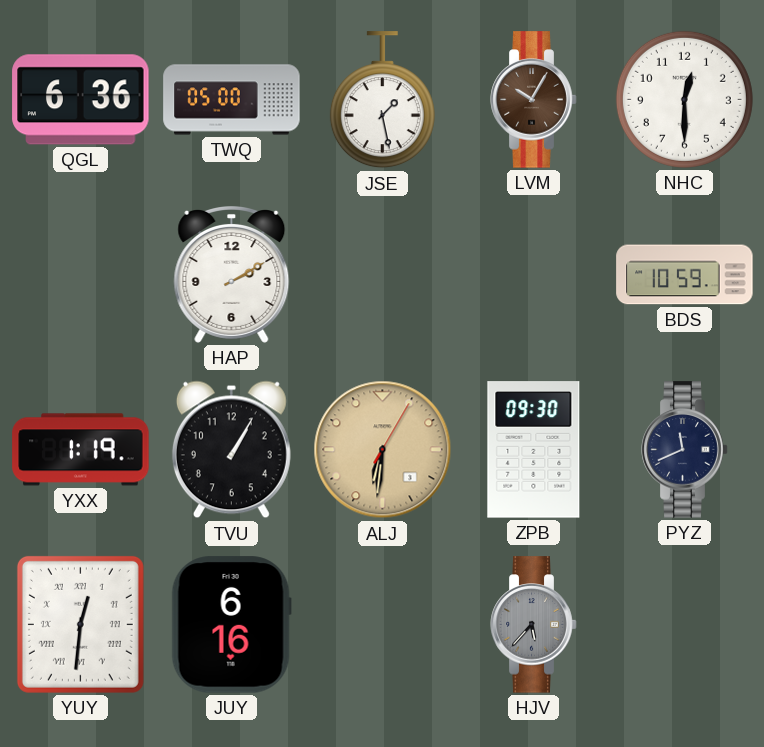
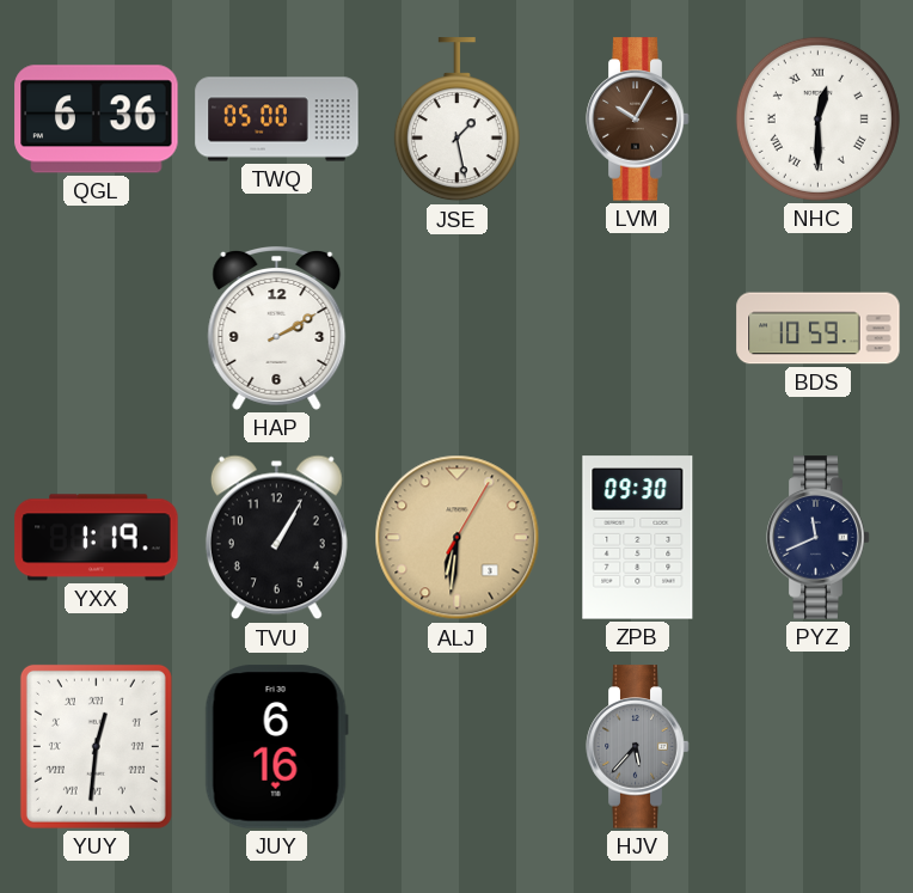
NHC numerals: Arabic -> Roman (817, 118)
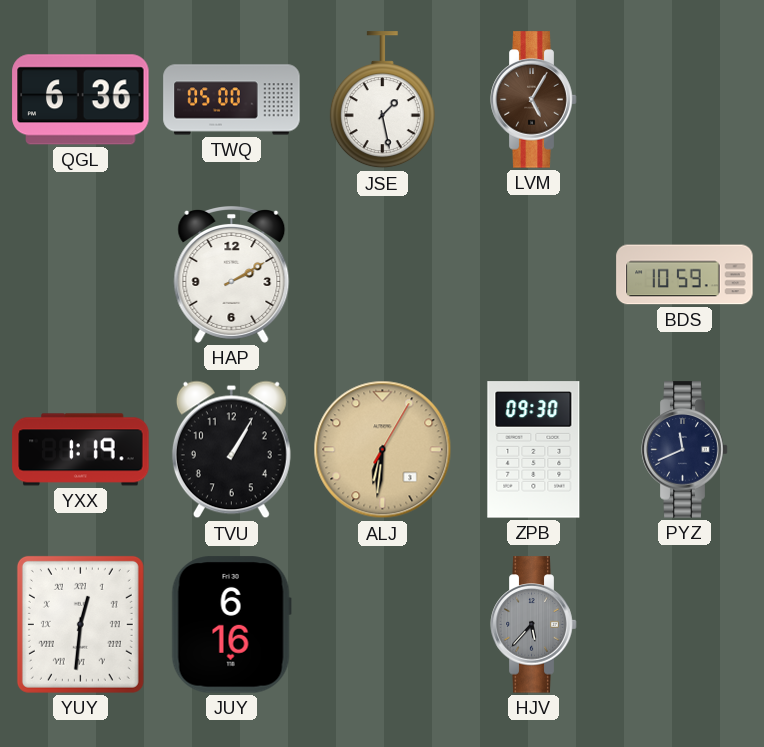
LVM: 10:05 -> 5:05 (534, 100)
NHC: 12:30 -> none (817, 118)
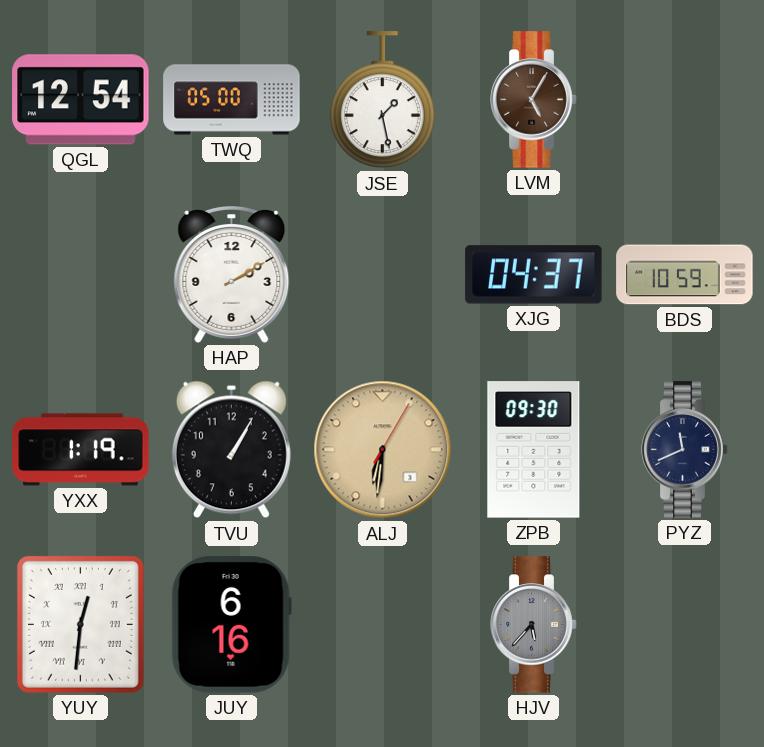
QGL: 6:36 -> 12:54 (81, 100)
XJG: none -> 04:37 (534, 275)
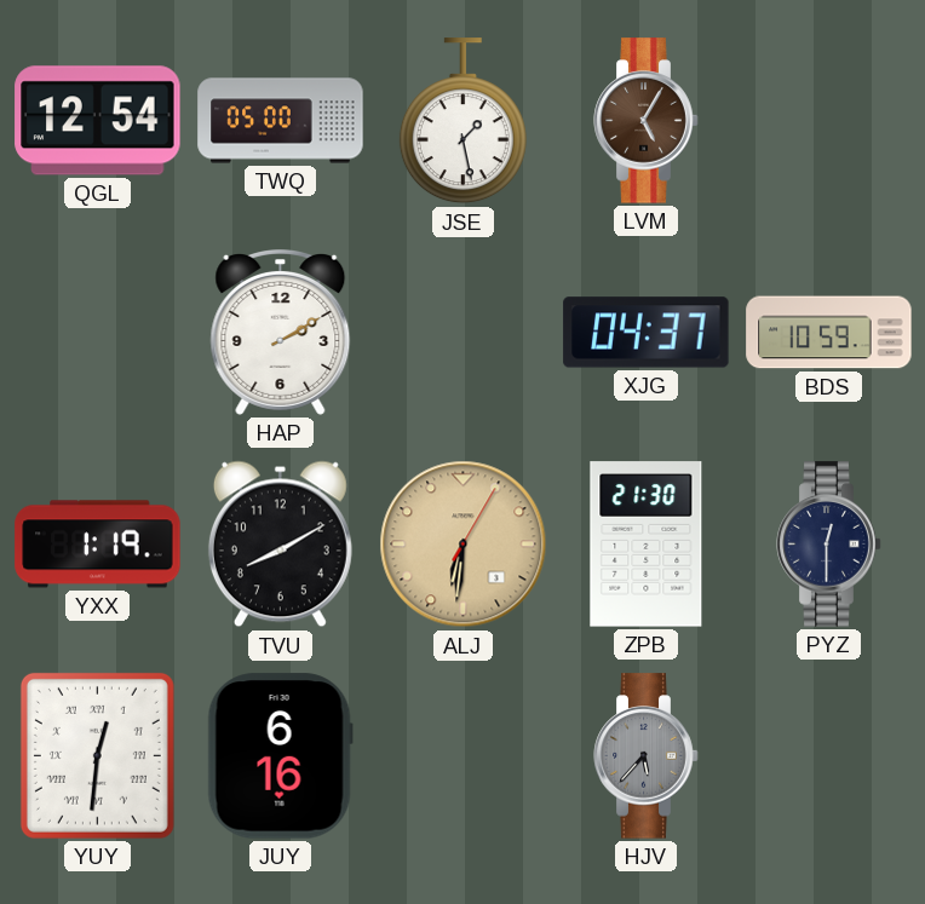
TVU: 1:05 -> 8:10 (280, 545)
ZPB: 09:30 -> 21:30 (647, 545)
PYZ: 11:41 -> 12:30 (829, 545)
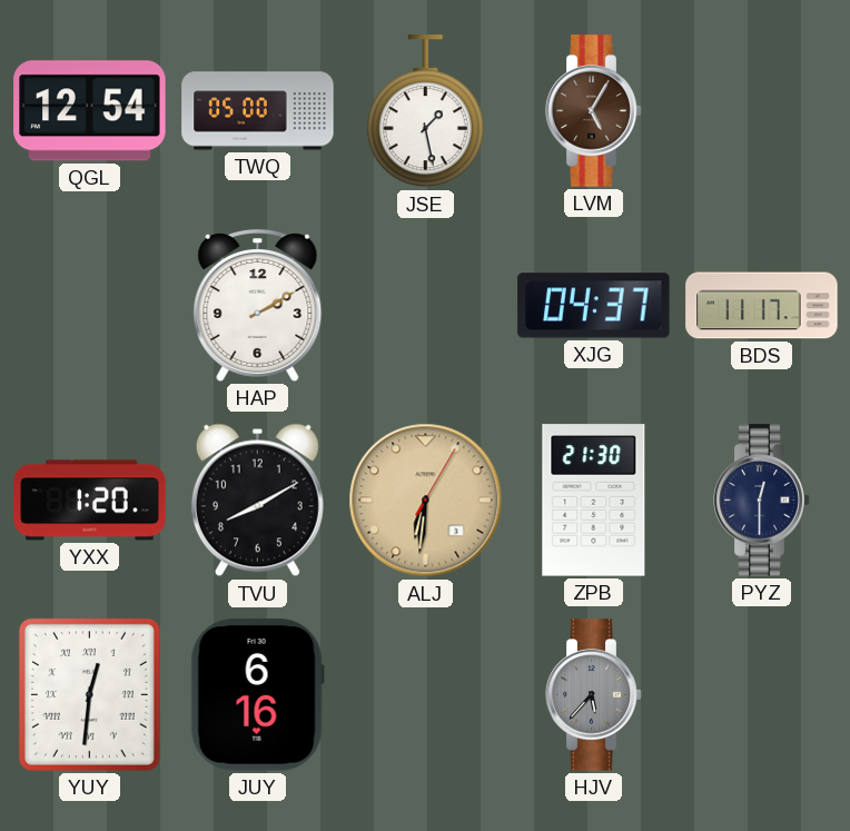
BDS: 10:59 -> 11:17 (762, 306)
YXX: 1:19 -> 1:20 (90, 501)
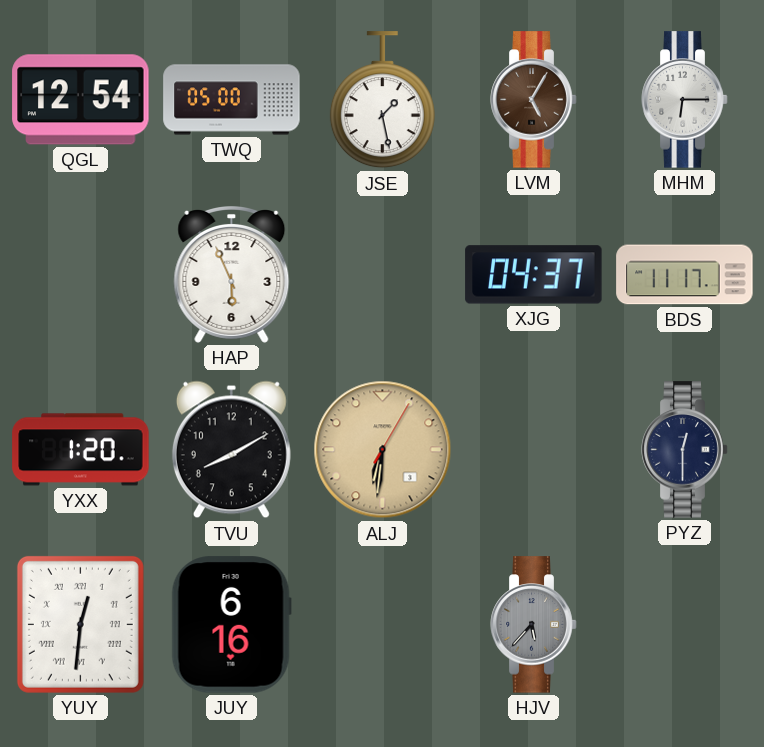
MHM: none -> 6:15 (685, 100)
HAP: 2:10 -> 5:56 (232, 275)
ZPB: 21:30 -> none (594, 501)
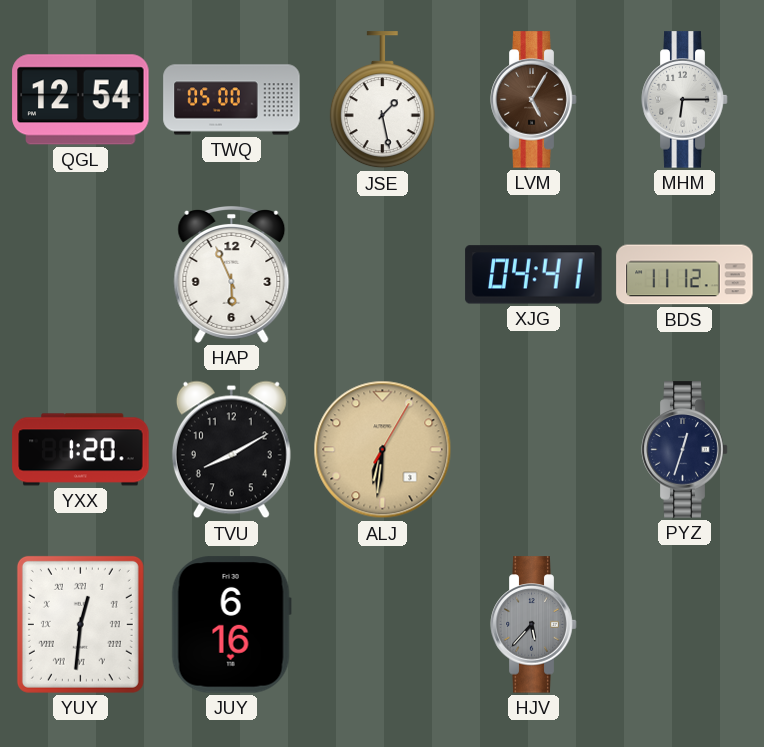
XJG: 04:37 -> 04:41 (534, 275)
BDS: 11:17 -> 11:12 (685, 275)
PYZ: 12:30 -> 12:33 (685, 450)
